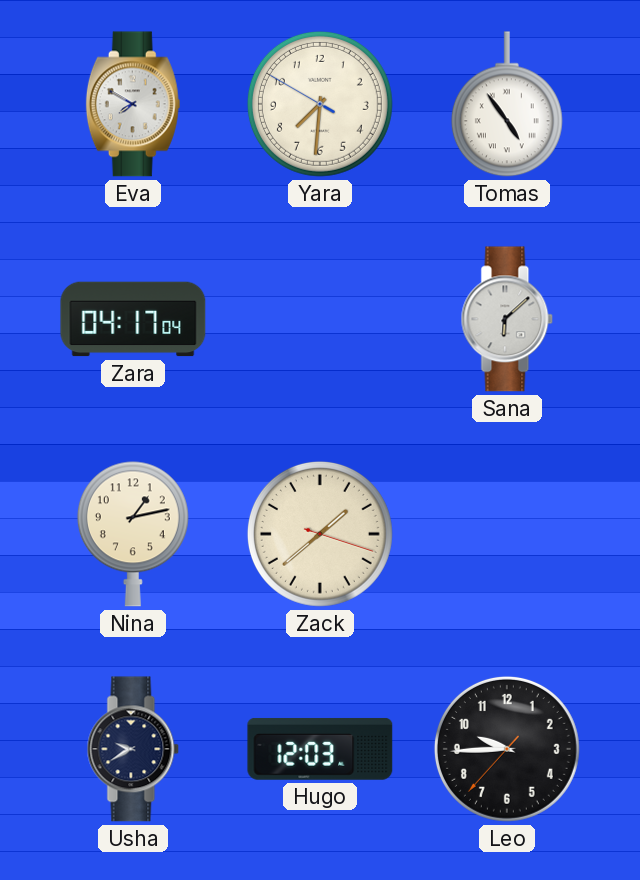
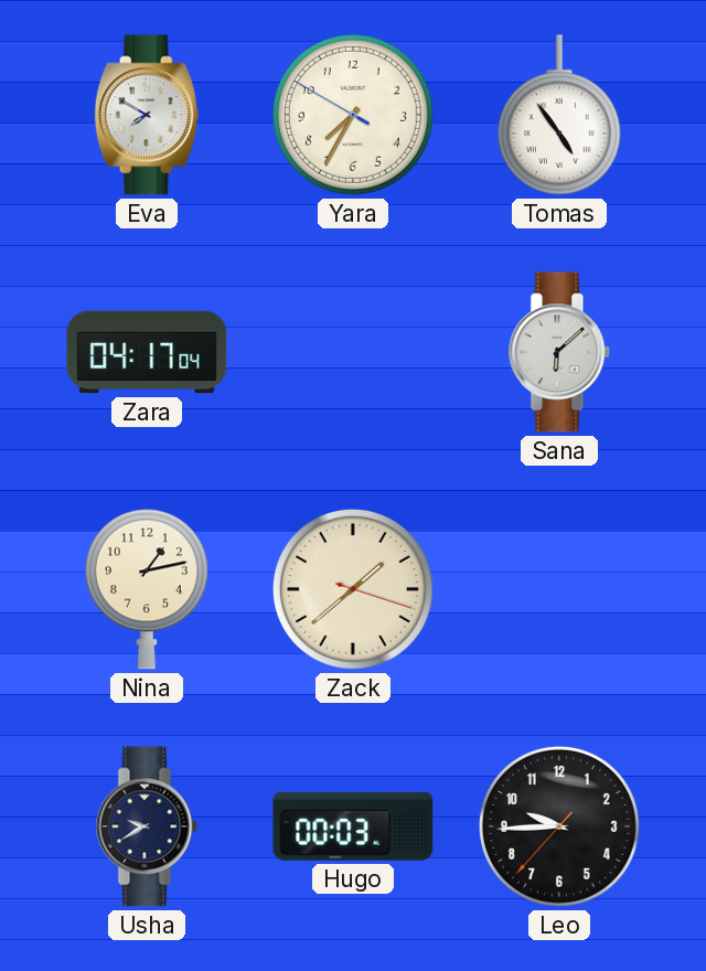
Yara: 7:30 -> 7:34 (353, 115)
Hugo: 12:03 -> 00:03 (353, 826)
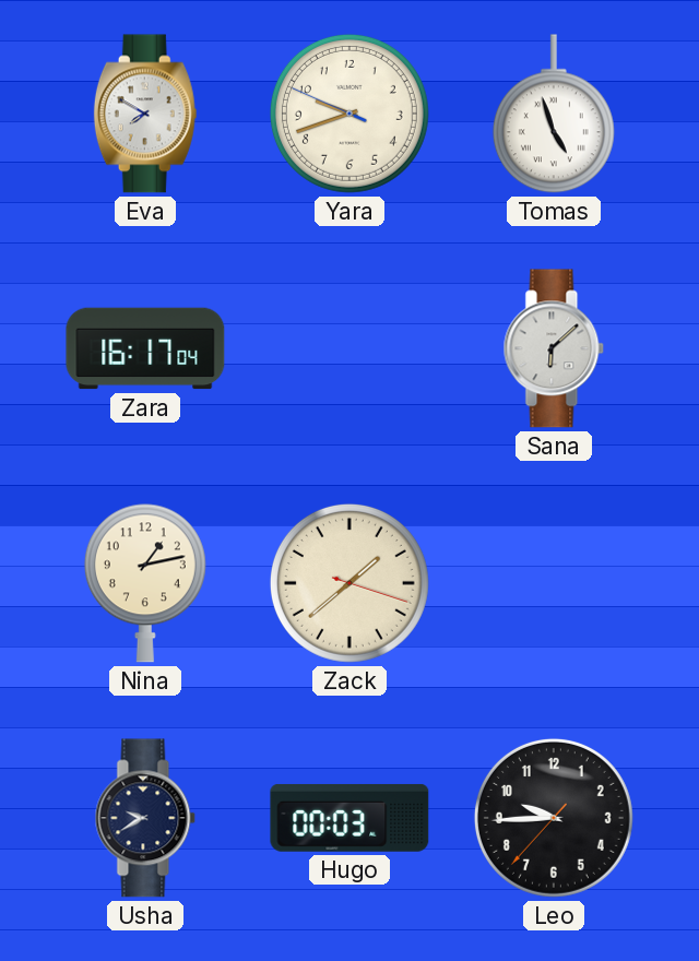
Yara: 7:34 -> 9:41 (349, 114)
Tomas: 4:54 -> 4:57 (554, 114)
Zara: 04:17 -> 16:17 (145, 348)
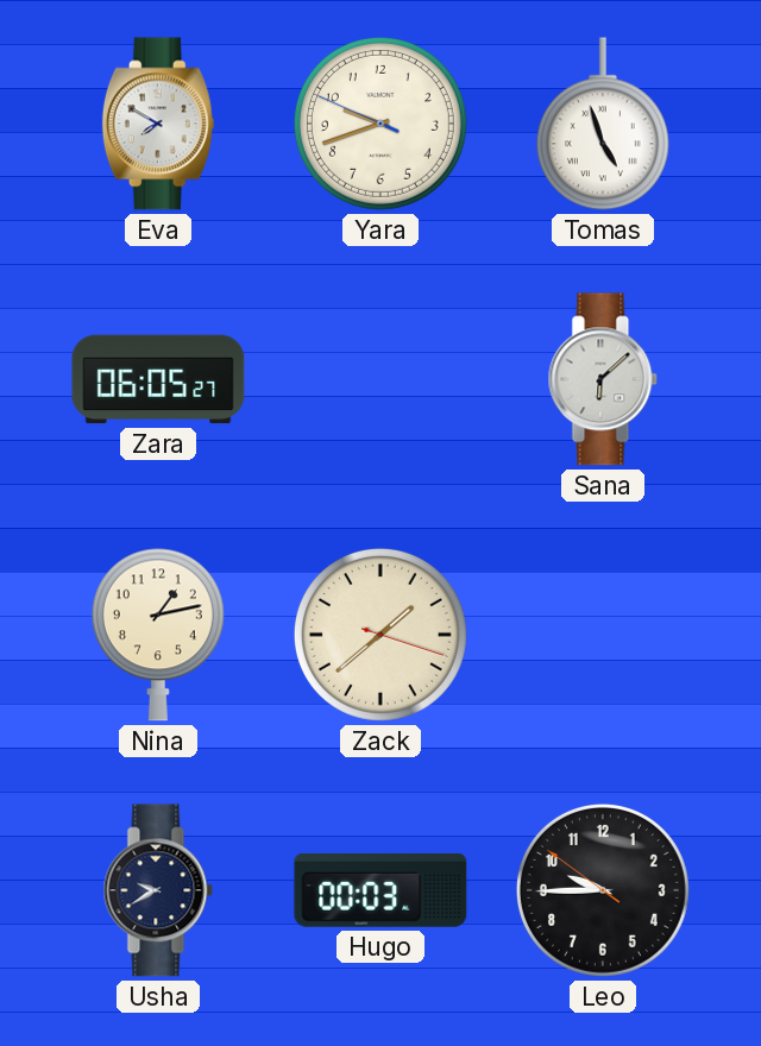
Zara: 16:17 -> 06:05 (158, 379)
Leo: 9:44:37 -> 9:44:51 (603, 890)
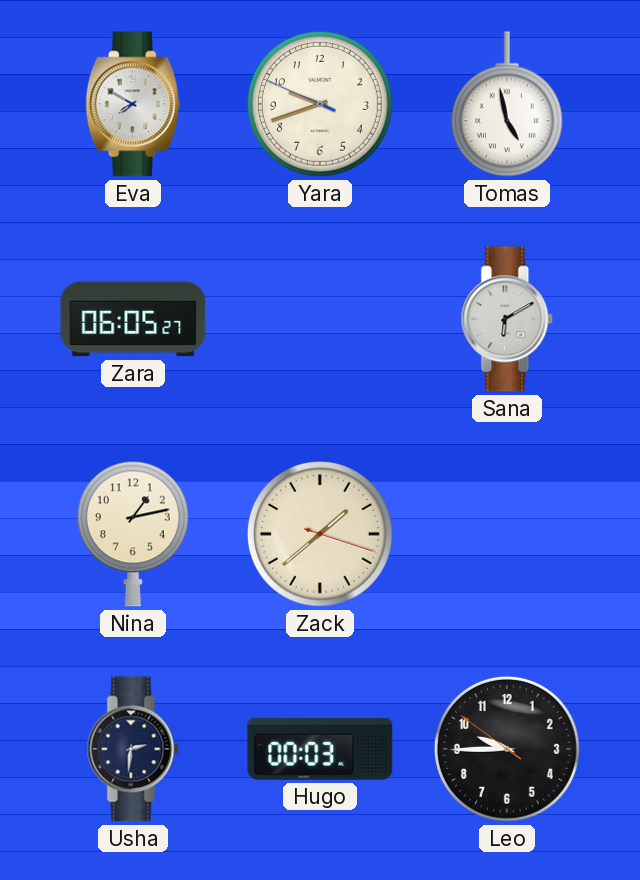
Tomas: 4:57 -> 4:58 (507, 104)
Sana: 6:08 -> 6:10 (507, 319)
Usha: 9:40 -> 2:31 (133, 749)
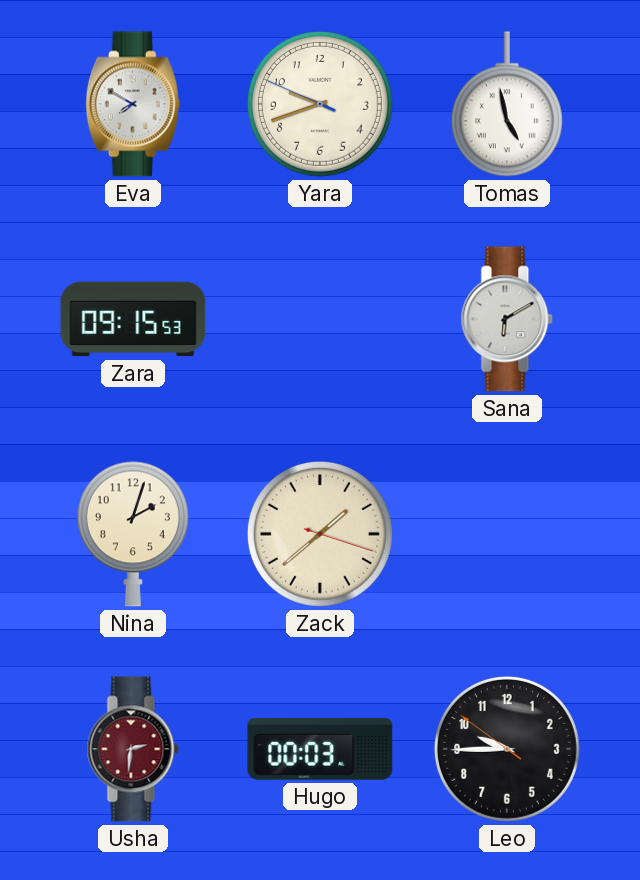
Zara: 06:05 -> 09:15 (133, 319)
Nina: 1:13 -> 2:03 (133, 534)
Usha dial: navy -> burgundy (133, 749)
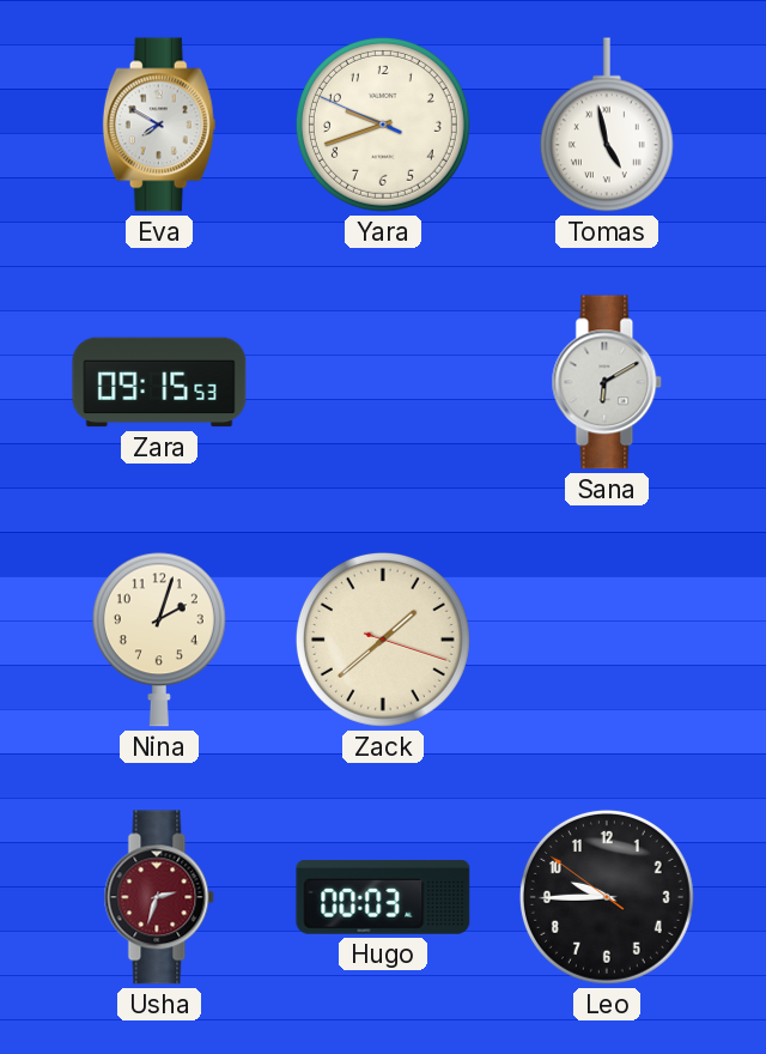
Usha: 2:31 -> 2:33 (159, 897)
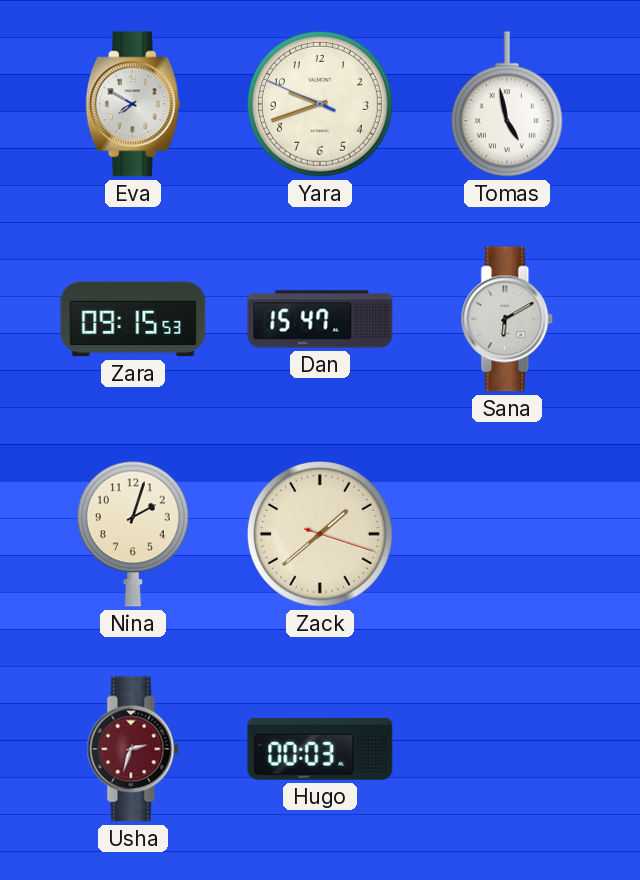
Dan: none -> 15:47 (320, 319)
Leo: 9:44 -> none (607, 897)
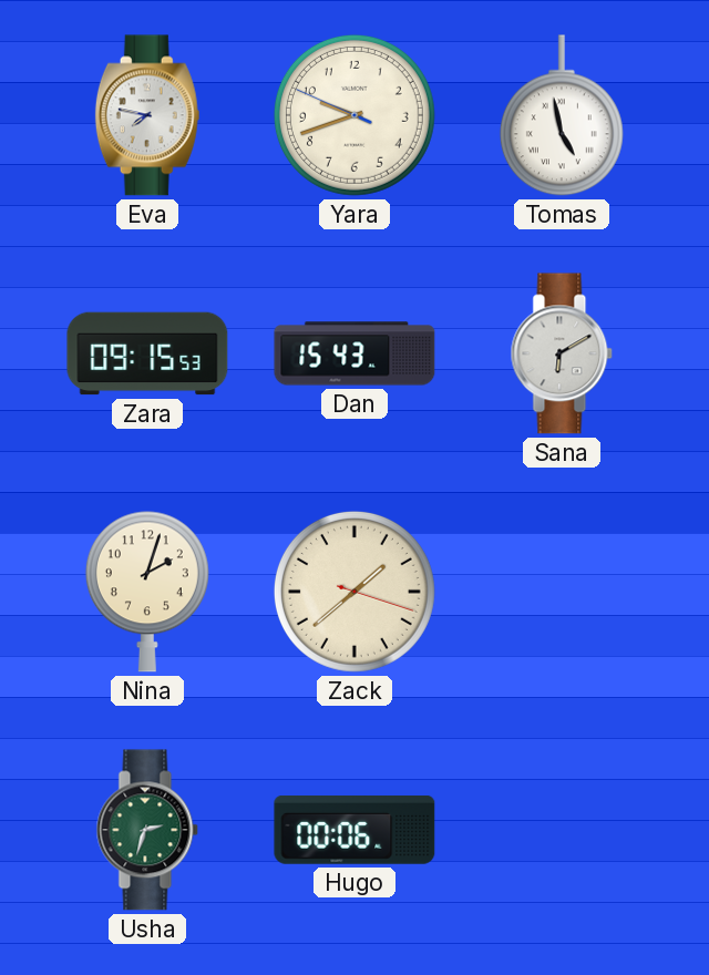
Eva: 7:50 -> 7:47 (147, 115)
Dan: 15:47 -> 15:43 (354, 353)
Usha dial: burgundy -> green (147, 830)
Hugo: 00:03 -> 00:06 (354, 830)
